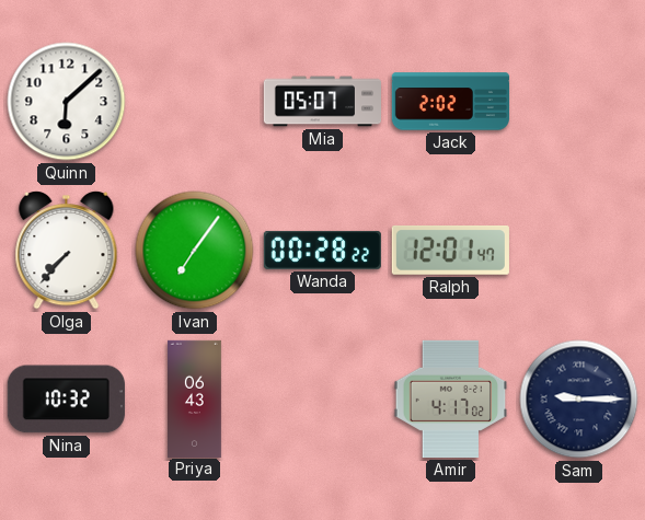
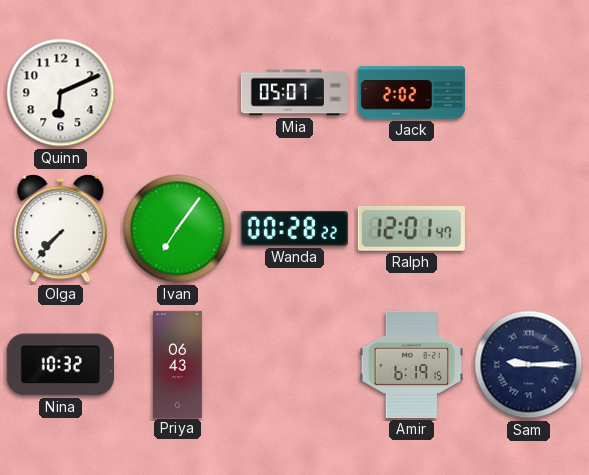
Quinn: 6:08 -> 6:11 (61, 93)
Amir: 4:17 -> 6:19 (412, 364)
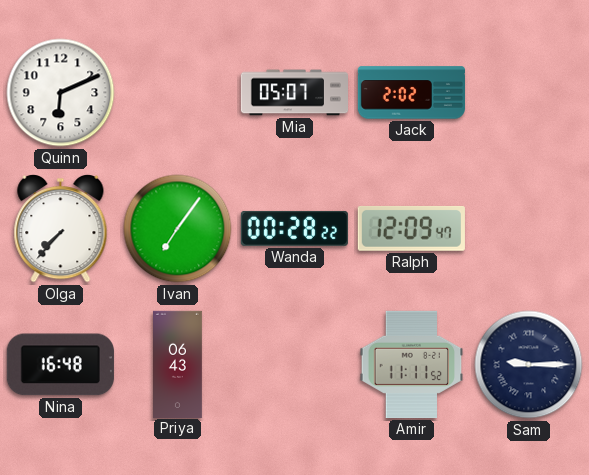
Ralph: 12:01 -> 12:09 (411, 228)
Nina: 10:32 -> 16:48 (60, 365)
Amir: 6:19 -> 11:11 (412, 364)
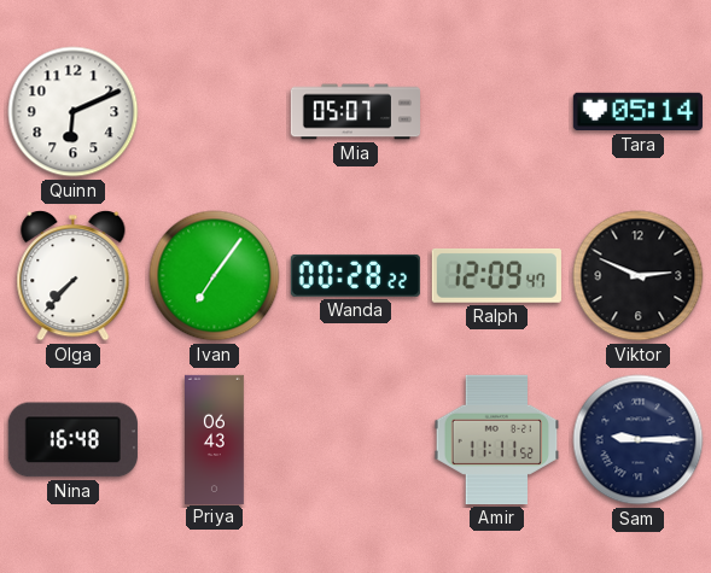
Jack: 2:02 -> none (411, 93)
Tara: none -> 05:14 (637, 112)
Viktor: none -> 2:49 (639, 276)
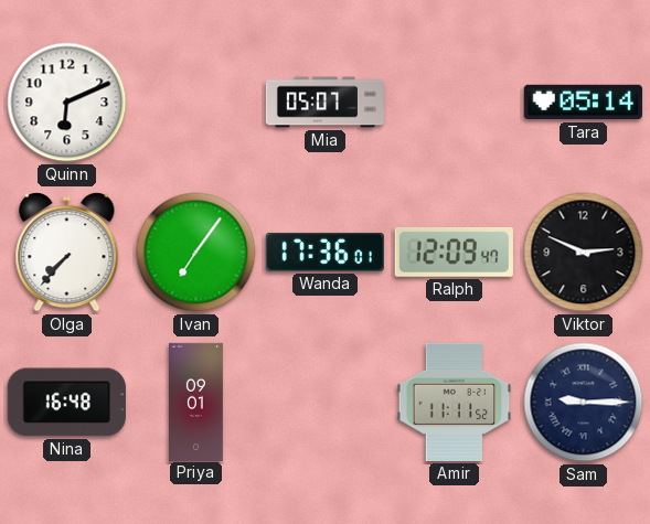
Wanda: 00:28 -> 17:36 (324, 252)
Priya: 06:43 -> 09:01 (196, 402)
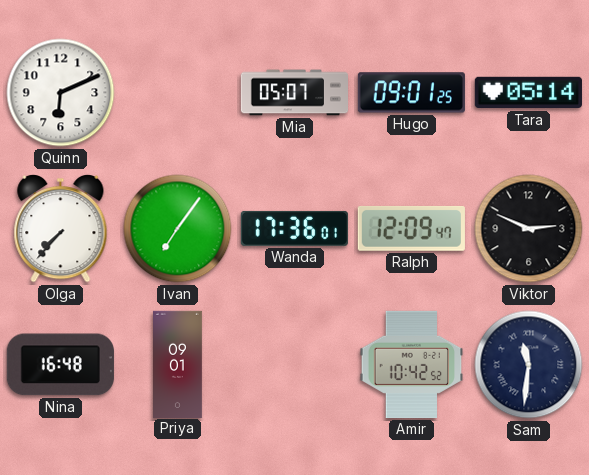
Hugo: none -> 09:01 (411, 93)
Amir: 11:11 -> 10:42 (412, 364)
Sam: 9:15 -> 11:31 (529, 365)
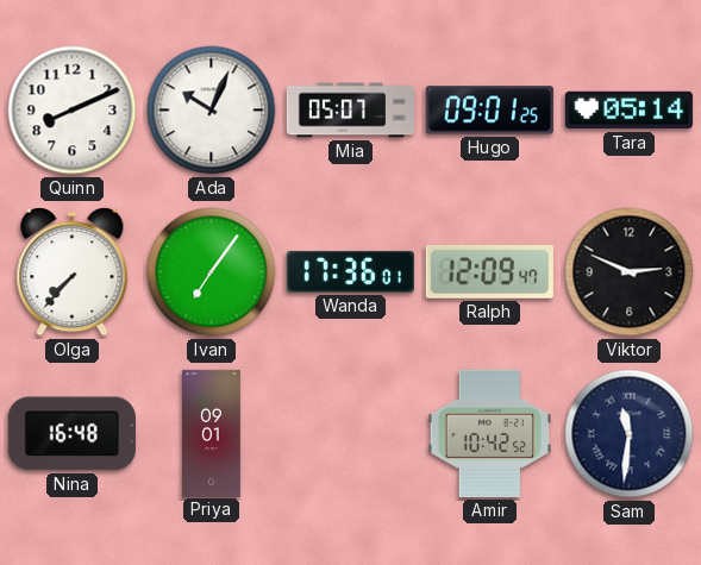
Quinn: 6:11 -> 8:11 (73, 111)
Ada: none -> 10:04 (212, 111)
